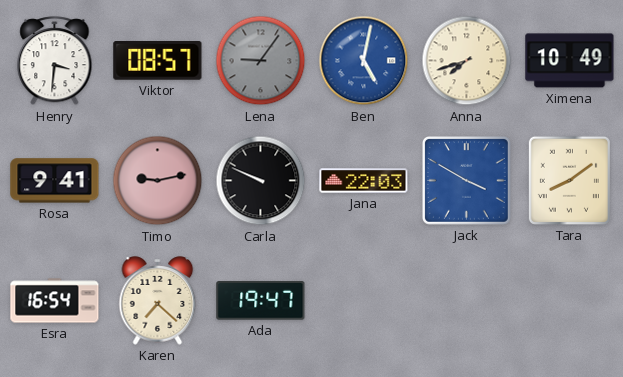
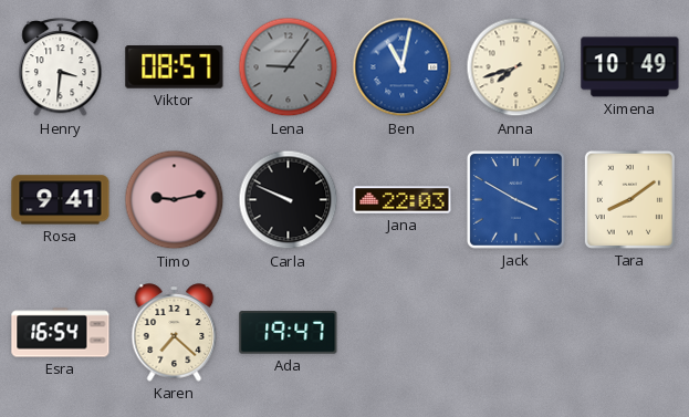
Ben: 5:02 -> 11:02 (403, 67)
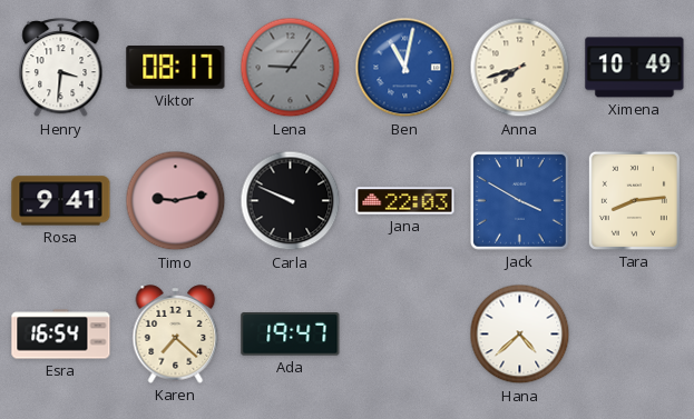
Viktor: 08:57 -> 08:17 (176, 68)
Tara: 8:09 -> 8:14 (634, 200)
Hana: none -> 4:38 (520, 335)
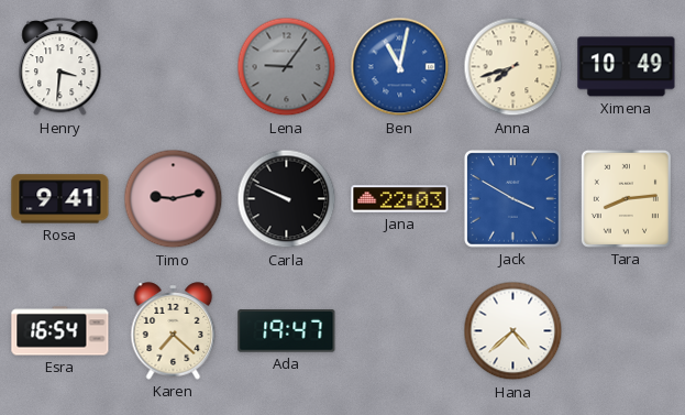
Viktor: 08:17 -> none (176, 68)
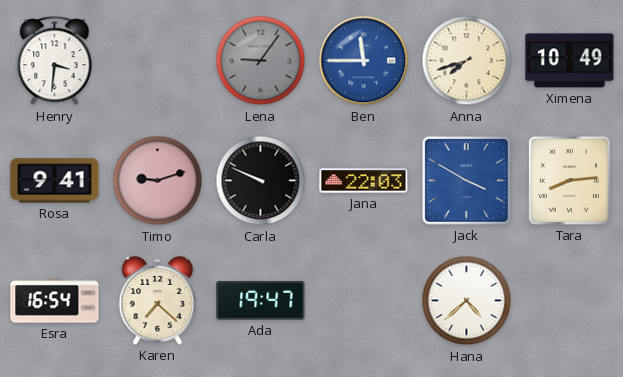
Ben: 11:02 -> 11:45 (364, 61)
Timo: 9:13 -> 9:12 (158, 181)
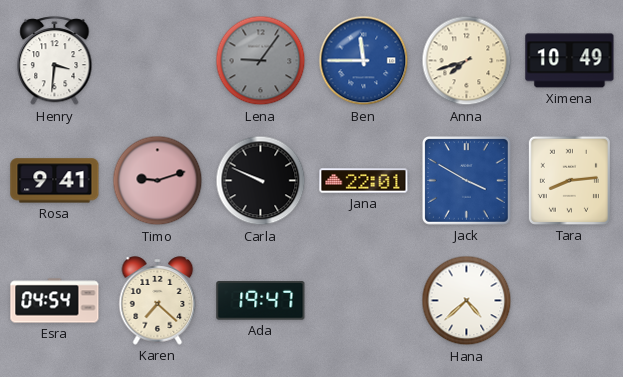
Jana: 22:03 -> 22:01 (364, 181)
Esra: 16:54 -> 04:54 (55, 301)
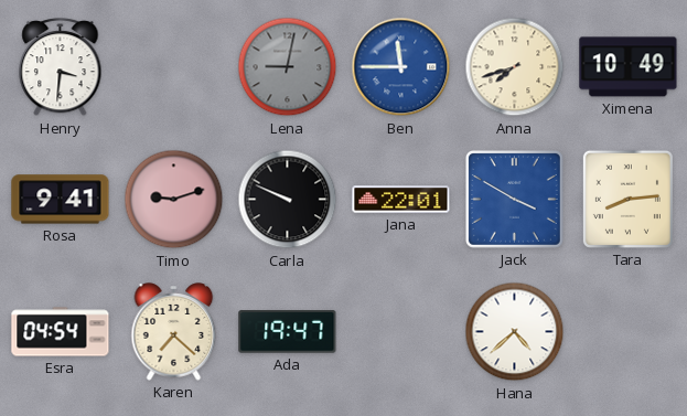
Lena: 9:06 -> 9:02 (288, 67)
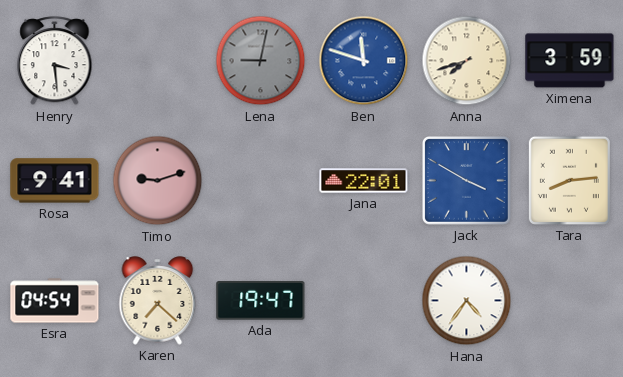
Henry: 3:31 -> 3:29 (55, 61)
Ben: 11:45 -> 11:48 (364, 61)
Ximena: 10:49 -> 3:59 (570, 61)
Carla: 9:49 -> none (288, 200)
Hana: 4:38 -> 4:36 (467, 301)
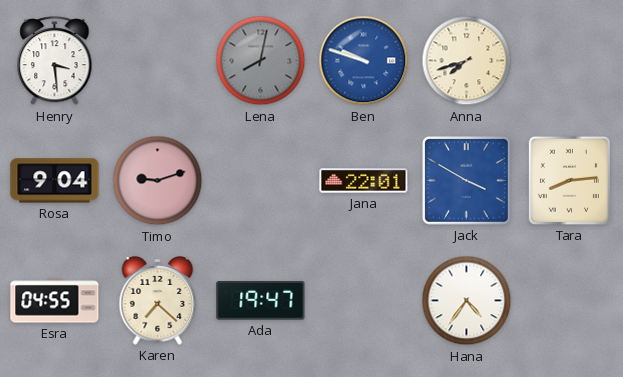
Lena: 9:02 -> 8:02 (261, 61)
Ben: 11:48 -> 9:48 (364, 61)
Ximena: 3:59 -> none (570, 61)
Rosa: 9:41 -> 9:04 (55, 181)
Esra: 04:54 -> 04:55 (55, 301)
